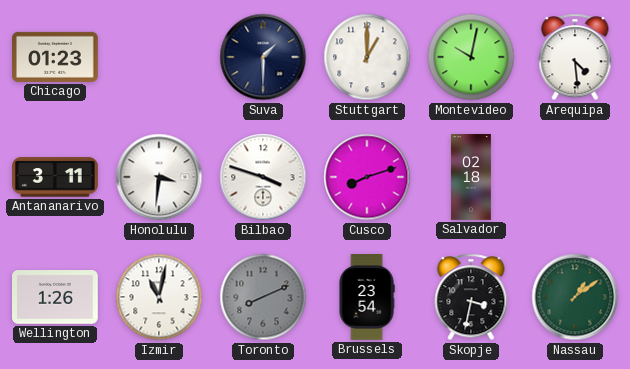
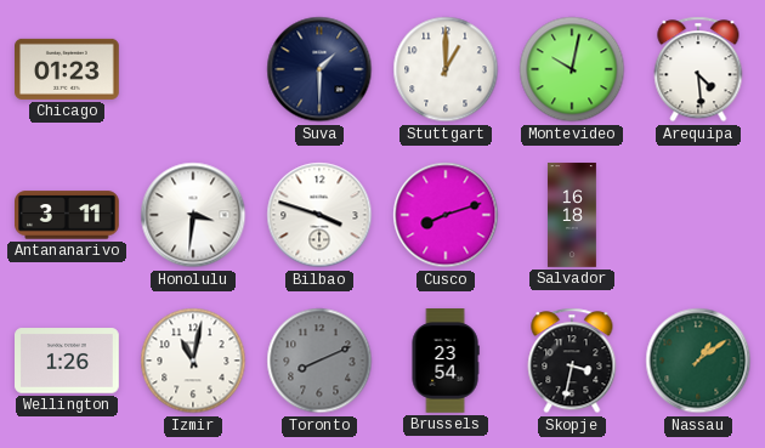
Salvador: 02:18 -> 16:18 (572, 215)
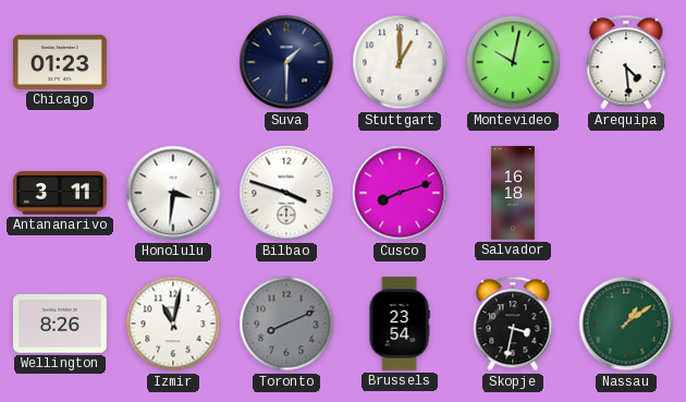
Wellington: 1:26 -> 8:26 (61, 324)
